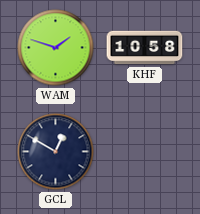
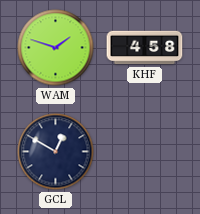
KHF: 10:58 -> 4:58 (145, 48)
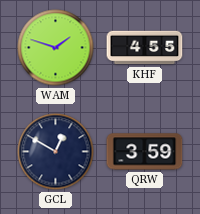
KHF: 4:58 -> 4:55 (145, 48)
QRW: none -> 3:59 (145, 152)
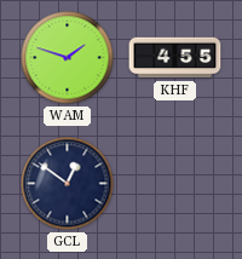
GCL: 12:50 -> 12:51 (68, 184)
QRW: 3:59 -> none (145, 152)
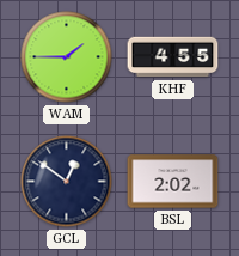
WAM: 1:48 -> 1:45 (67, 57)
BSL: none -> 2:02 (173, 182)
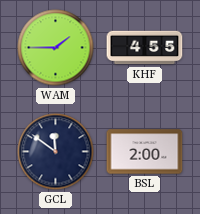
GCL: 12:51 -> 11:51 (56, 152)
BSL: 2:02 -> 2:00 (145, 152)
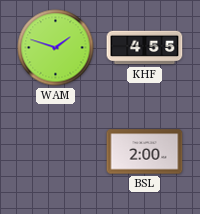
WAM: 1:45 -> 1:48 (56, 48)
GCL: 11:51 -> none (56, 152)
